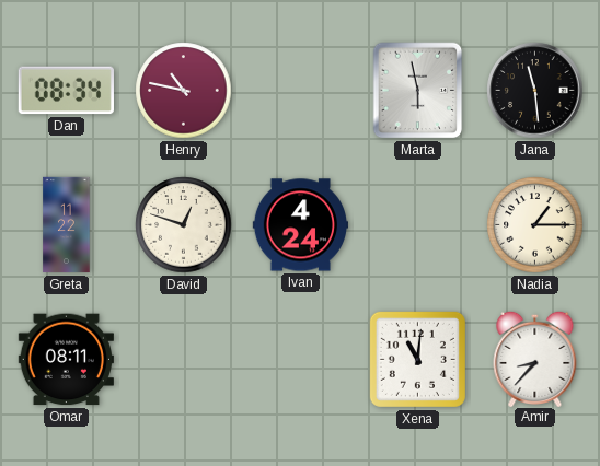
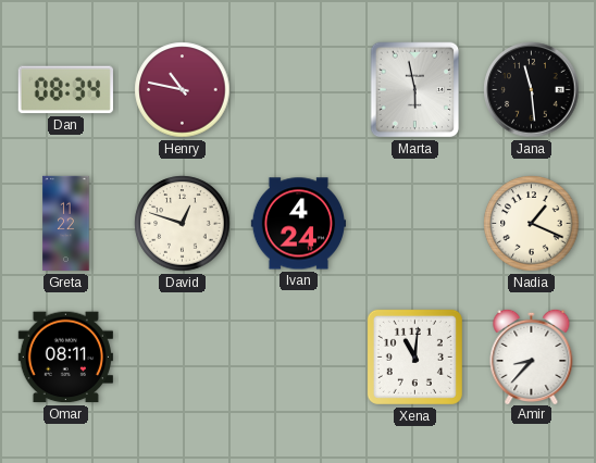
Nadia: 1:15 -> 1:19 (532, 224)
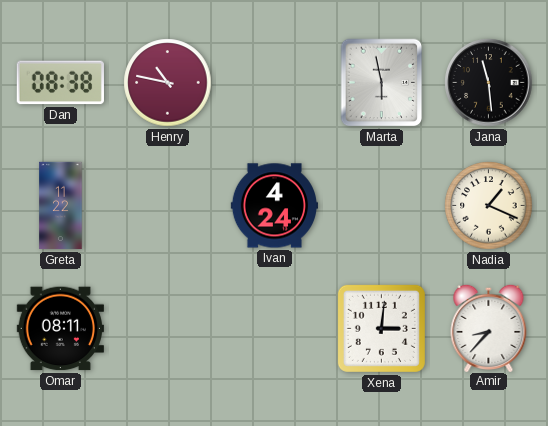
Dan: 08:34 -> 08:38 (60, 83)
David: 12:48 -> none (183, 224)
Xena: 11:01 -> 3:01 (381, 328)
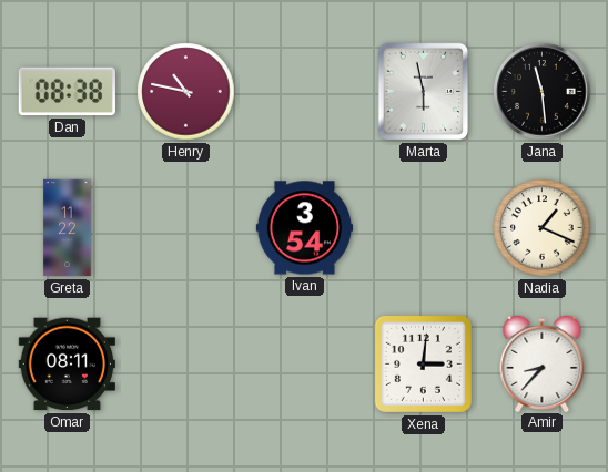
Ivan: 4:24 -> 3:54 (304, 228)
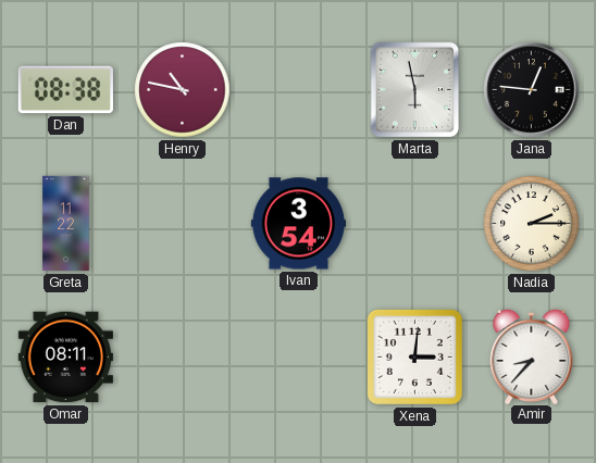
Jana: 11:29 -> 12:46 (532, 90)
Nadia: 1:19 -> 2:15 (532, 224)
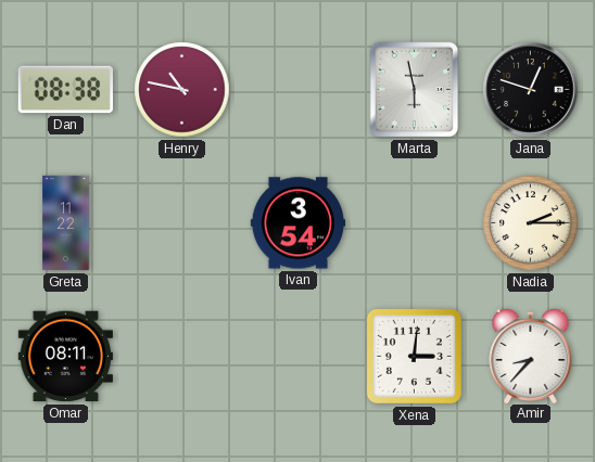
Jana: 12:46 -> 12:48 (531, 90)
